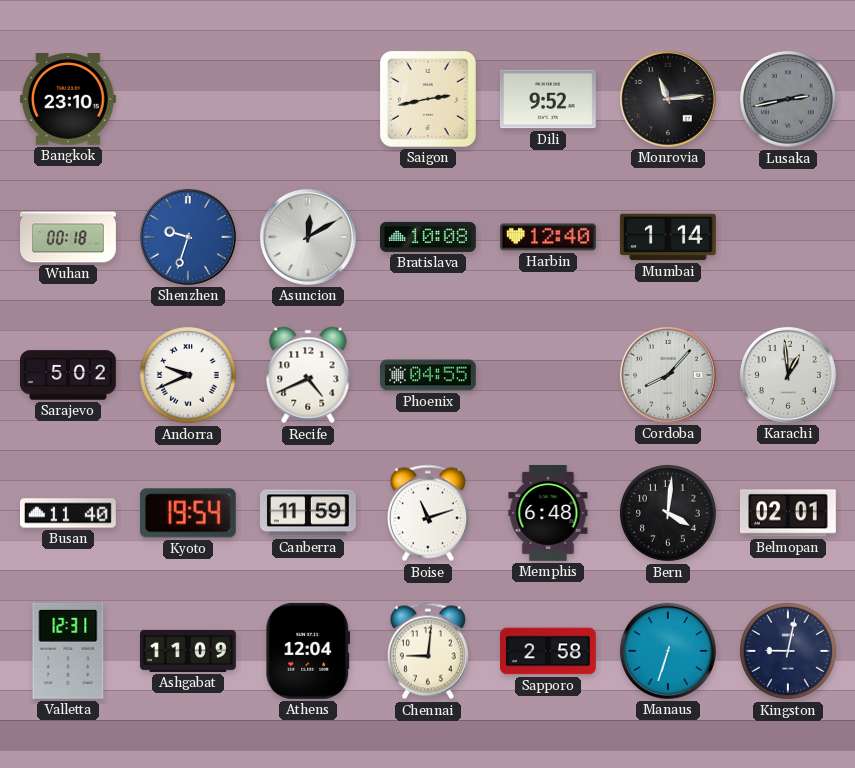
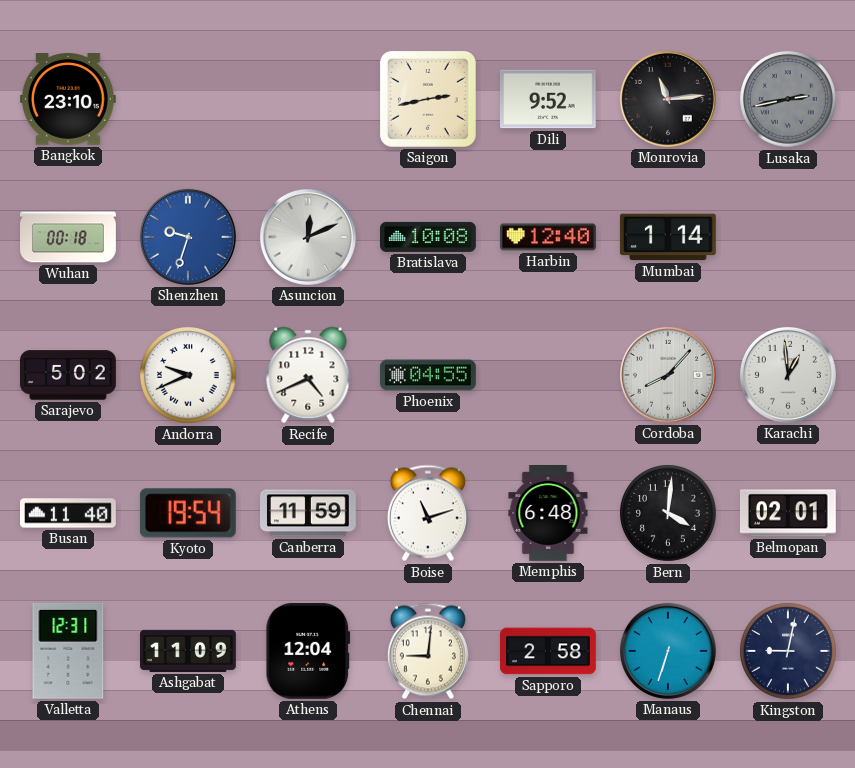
Asuncion: 12:10 -> 12:11 (308, 237)
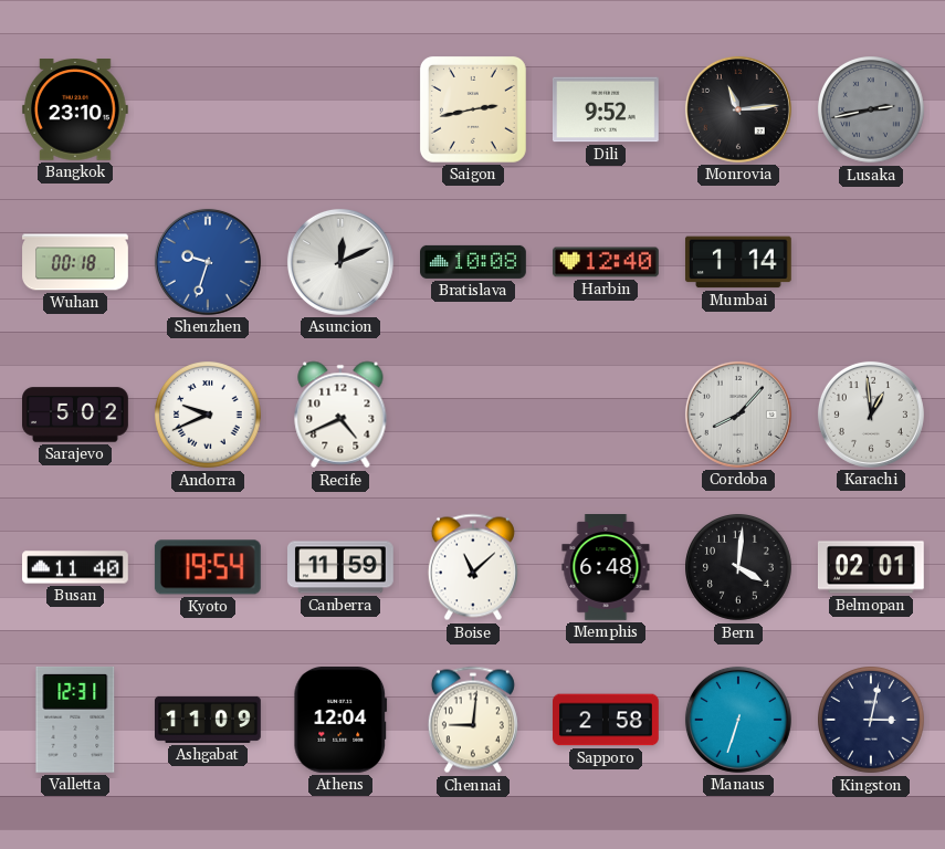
Phoenix: 04:55 -> none (429, 375)
Boise: 11:12 -> 11:08 (473, 567)
Kingston: 9:02 -> 3:02 (872, 721)
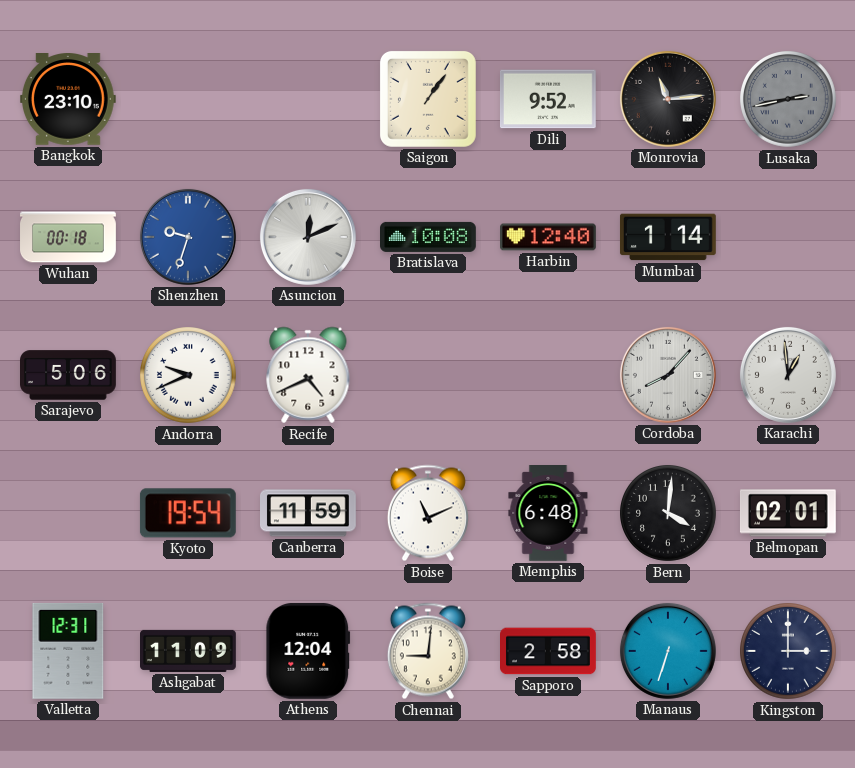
Saigon: 2:43 -> 1:06 (428, 99)
Sarajevo: 5:02 -> 5:06 (69, 375)
Busan: 11:40 -> none (76, 567)
Boise: 11:08 -> 11:11 (428, 513)
Kingston: 3:02 -> 3:00 (789, 652)
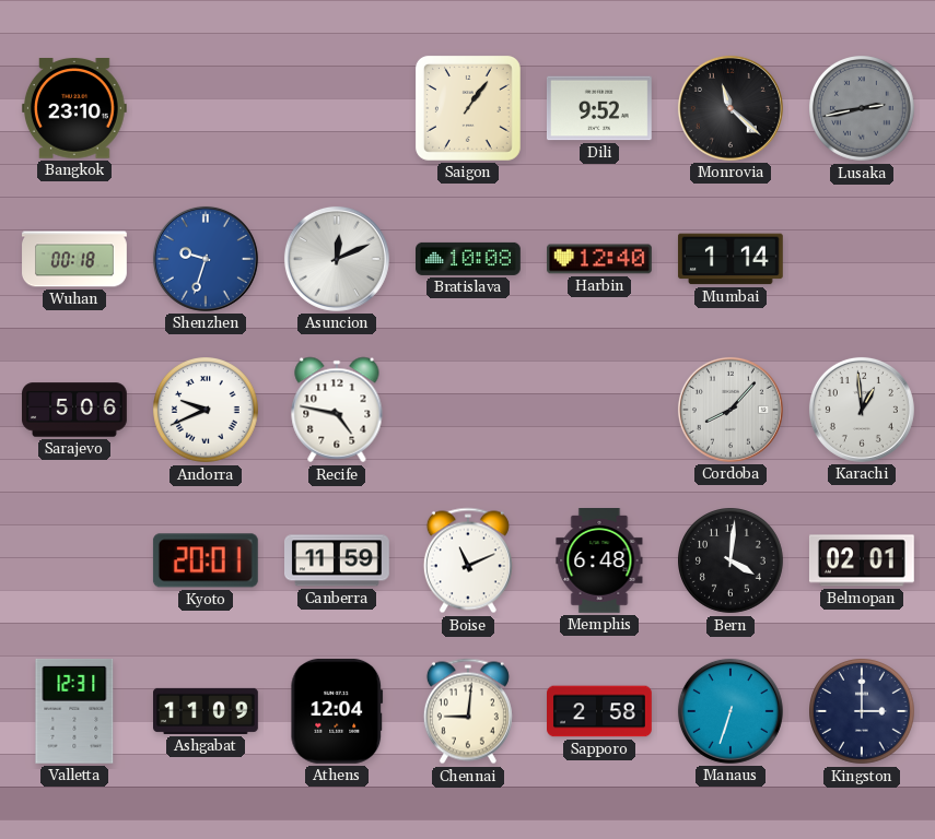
Monrovia: 11:14 -> 11:22 (731, 108)
Recife: 4:41 -> 4:47 (337, 410)
Kyoto: 19:54 -> 20:01 (206, 560)
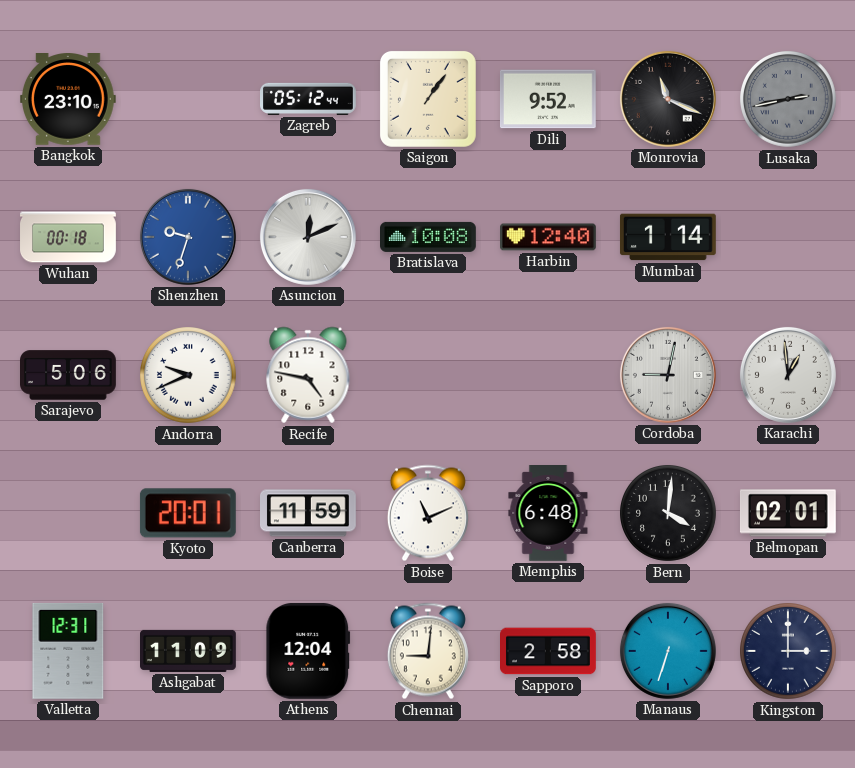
Zagreb: none -> 05:12 (309, 99)
Monrovia: 11:22 -> 11:19 (668, 99)
Cordoba: 8:07 -> 9:02 (668, 375)
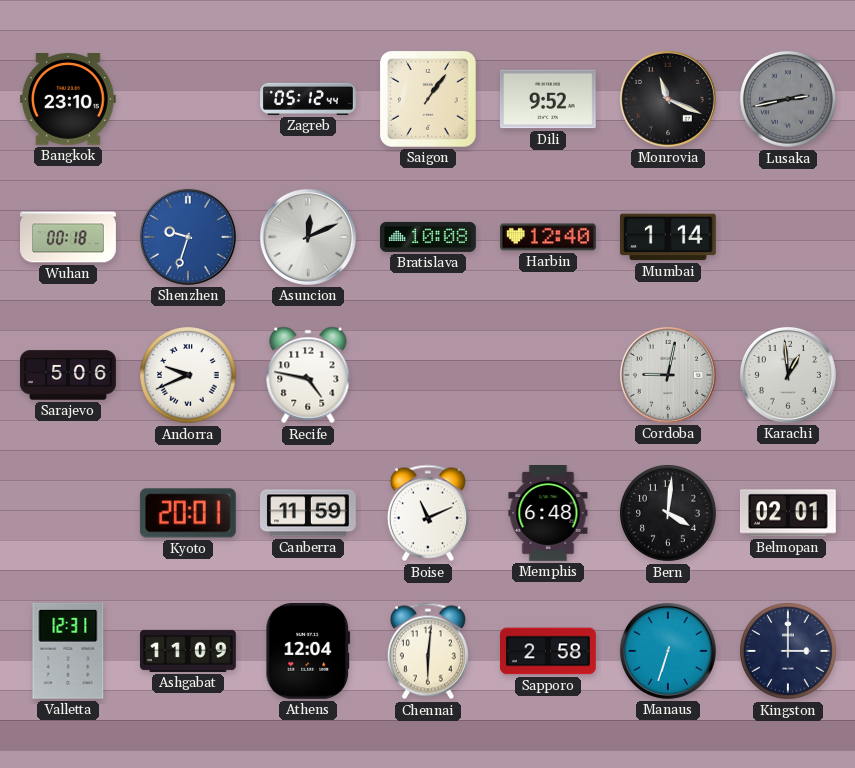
Chennai: 9:01 -> 6:01 (428, 651)
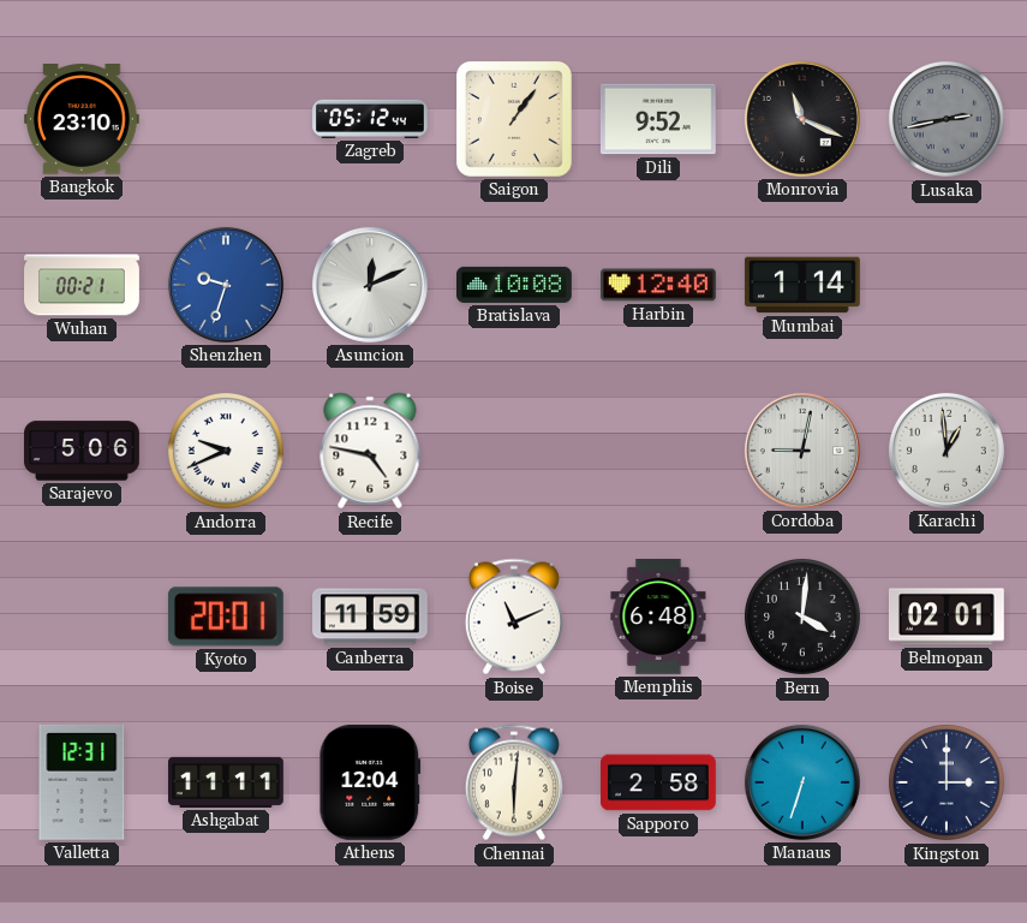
Wuhan: 00:18 -> 00:21 (82, 285)
Ashgabat: 11:09 -> 11:11 (227, 782)
